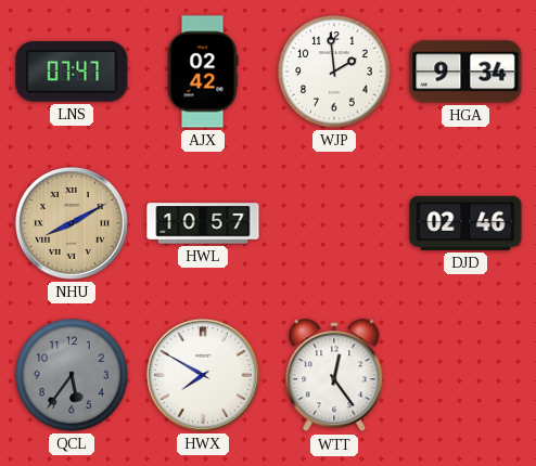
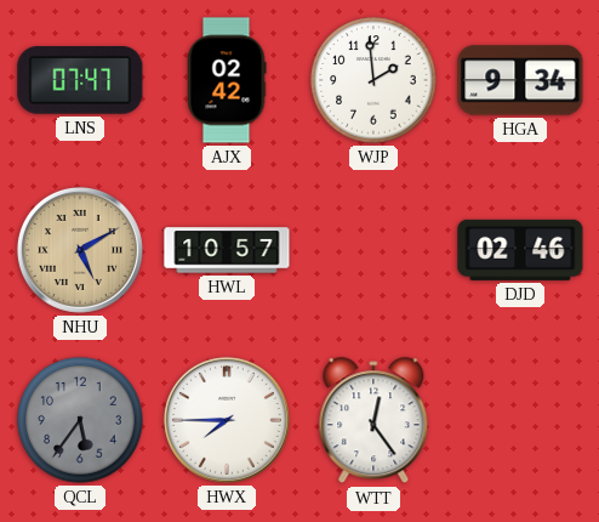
NHU: 8:10 -> 5:10 (80, 250)
HWX: 7:50 -> 7:45 (227, 420)
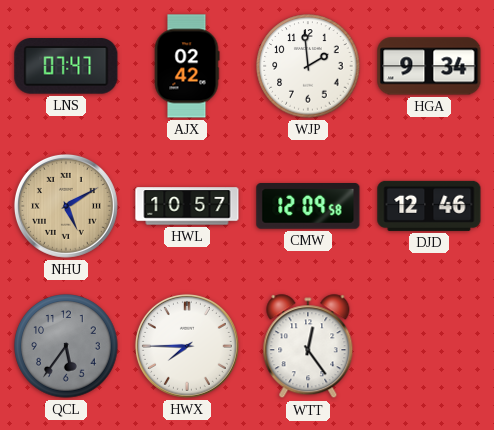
CMW: none -> 12:09 (308, 206)
DJD: 02:46 -> 12:46 (429, 206)
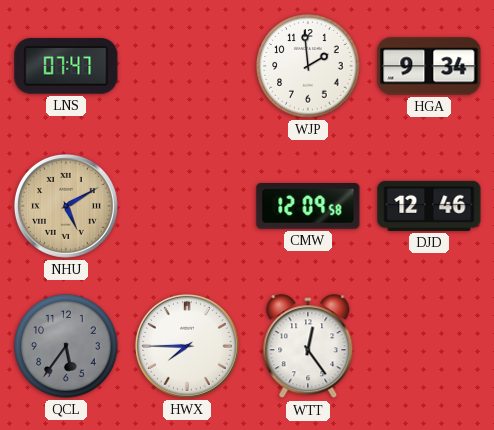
AJX: 02:42 -> none (187, 66)
HWL: 10:57 -> none (187, 206)
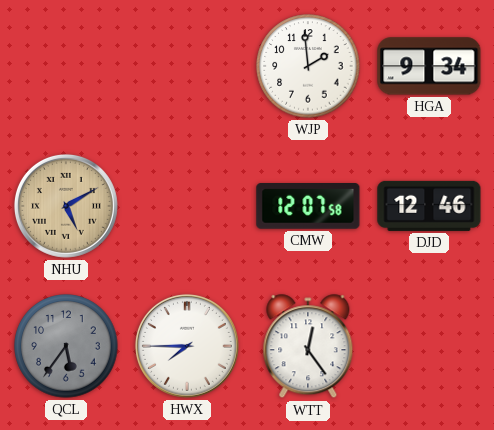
LNS: 07:47 -> none (66, 66)
CMW: 12:09 -> 12:07 (308, 206)
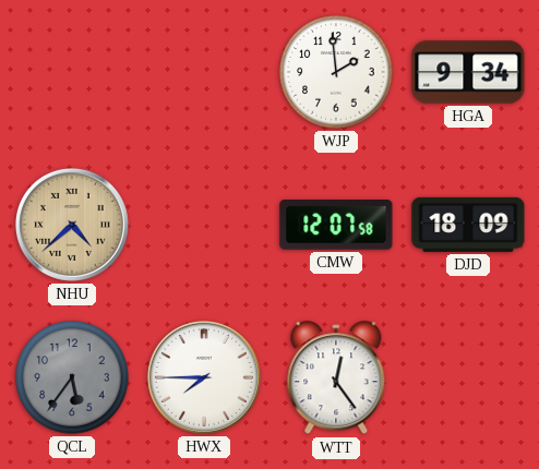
NHU: 5:10 -> 4:38 (72, 225)
DJD: 12:46 -> 18:09 (468, 225)
